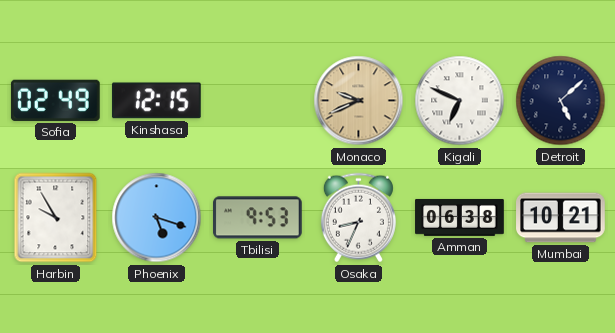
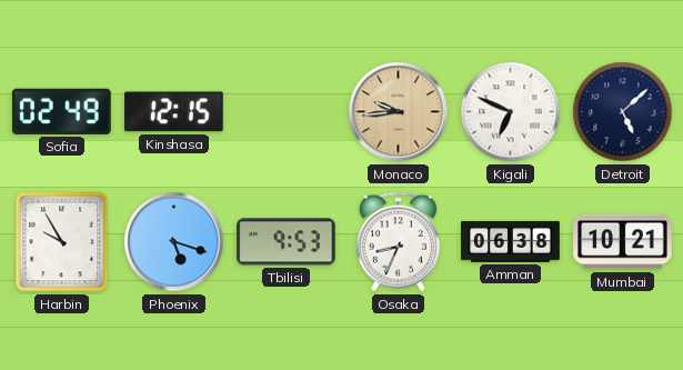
Monaco: 9:41 -> 9:44 (399, 112)
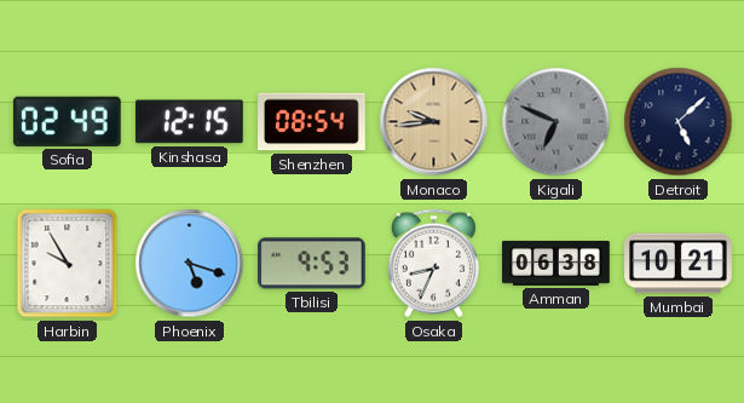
Shenzhen: none -> 08:54 (312, 122)
Kigali dial: white -> grey (556, 122)
